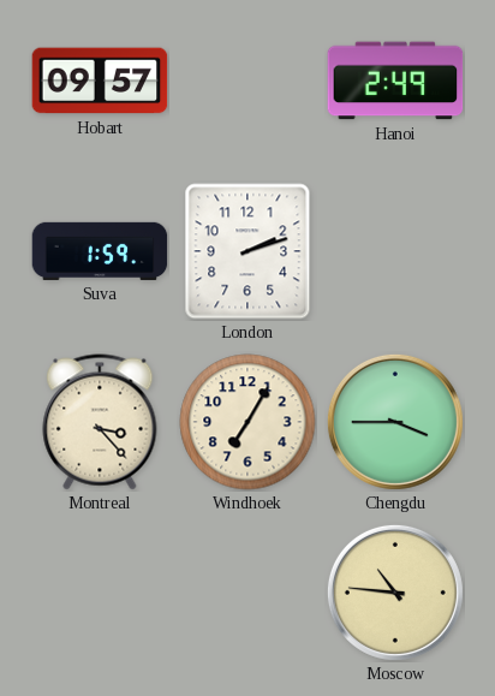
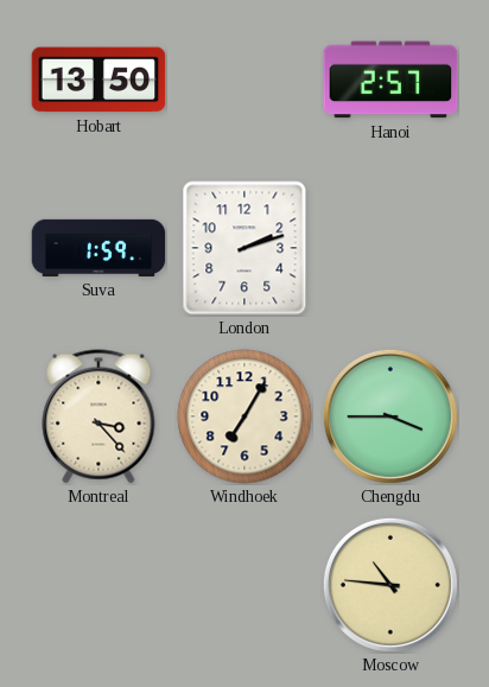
Hobart: 09:57 -> 13:50 (99, 79)
Hanoi: 2:49 -> 2:57 (390, 79)
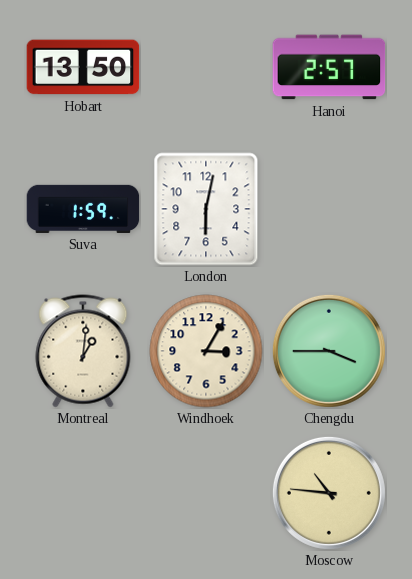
London: 2:12 -> 6:02 (206, 209)
Montreal: 3:23 -> 1:01 (83, 351)
Windhoek: 7:05 -> 3:05 (206, 351)
